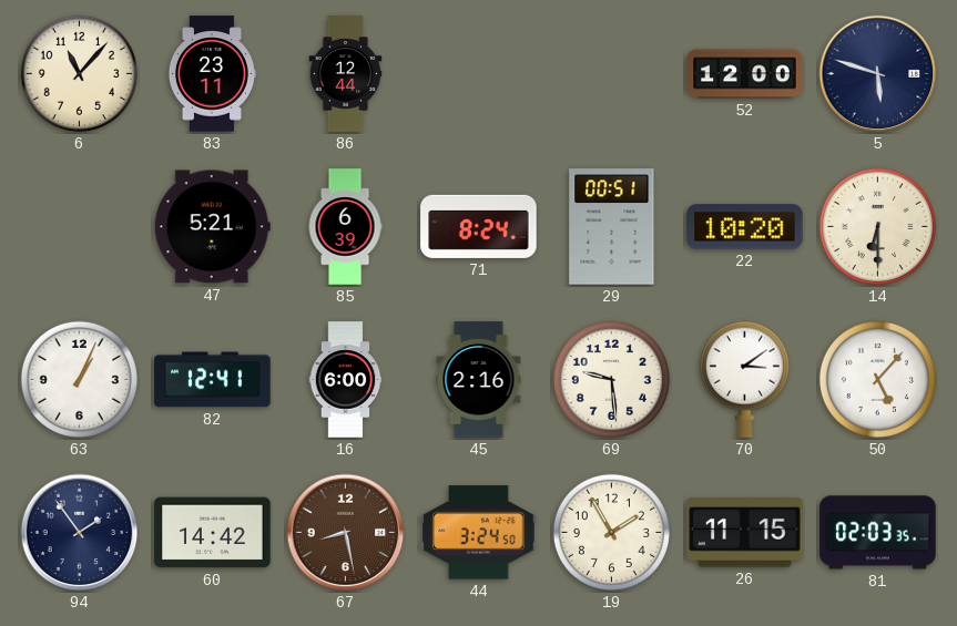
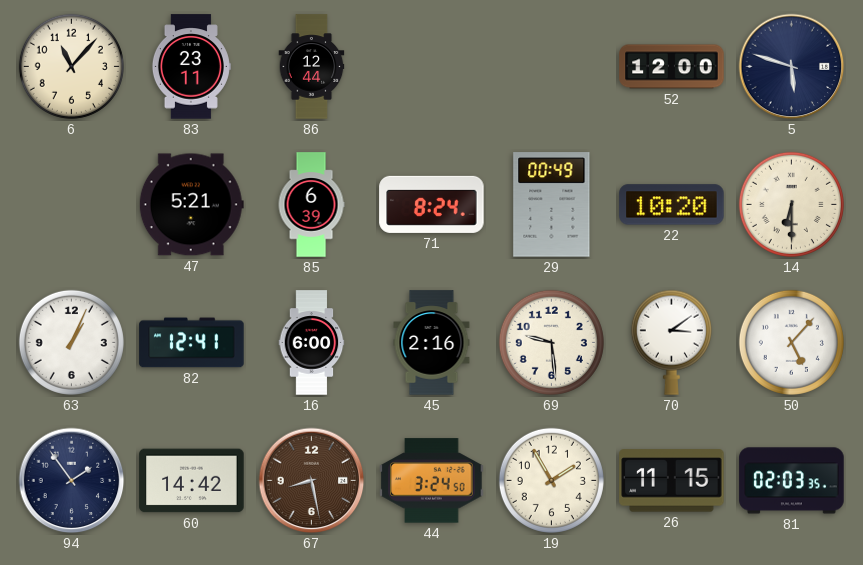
29: 00:51 -> 00:49 (552, 205)
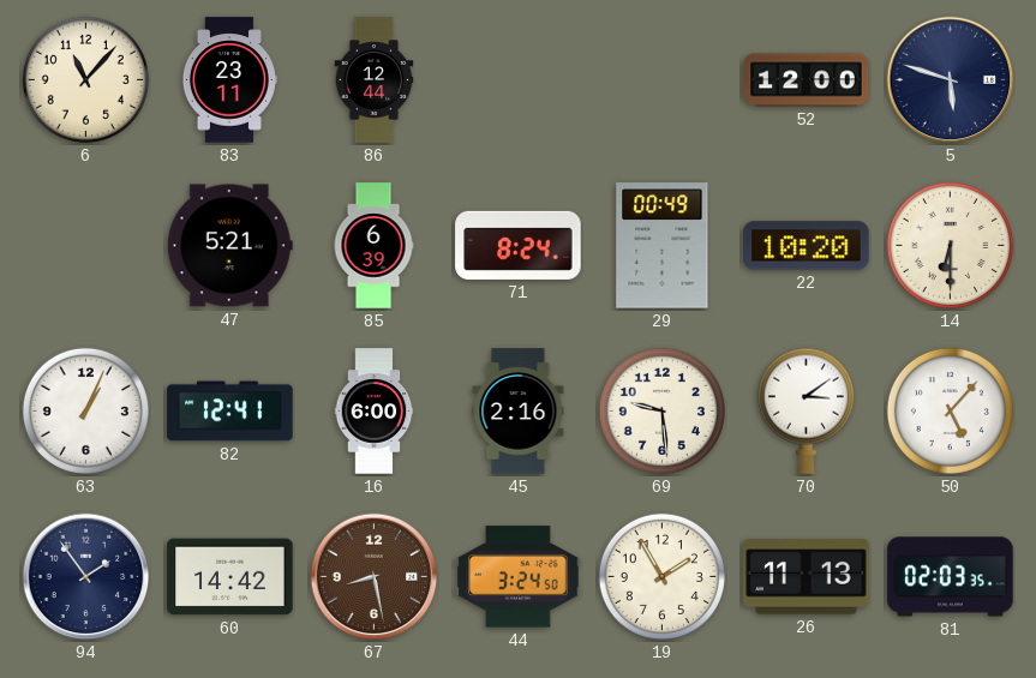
26: 11:15 -> 11:13 (807, 577)
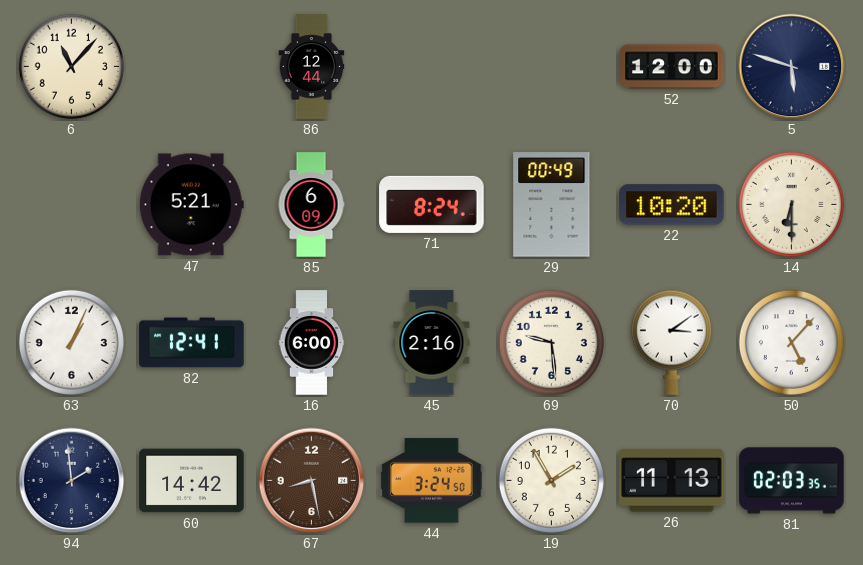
83: 23:11 -> none (229, 80)
85: 6:39 -> 6:09 (311, 205)
94: 1:54 -> 1:59 (72, 481)
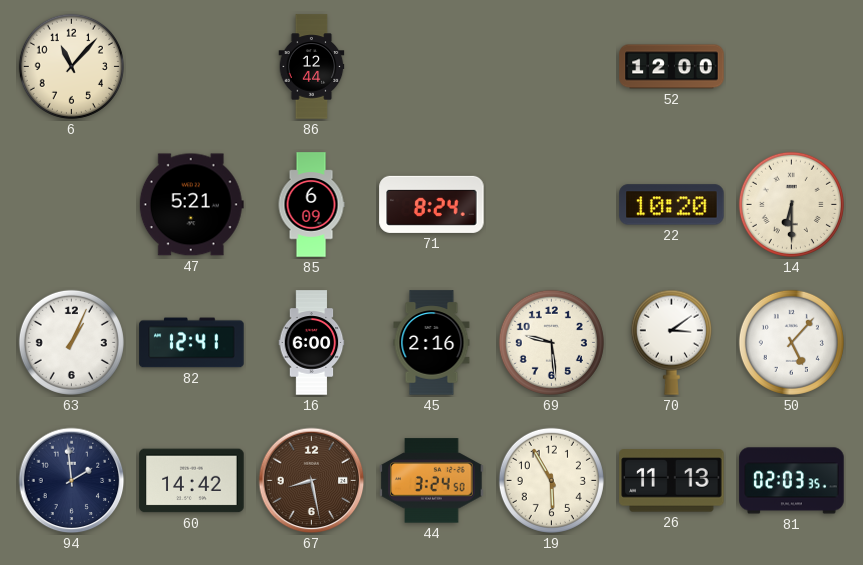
5: 5:48 -> none (792, 67)
29: 00:49 -> none (552, 205)
19: 1:55 -> 5:55 (551, 480)
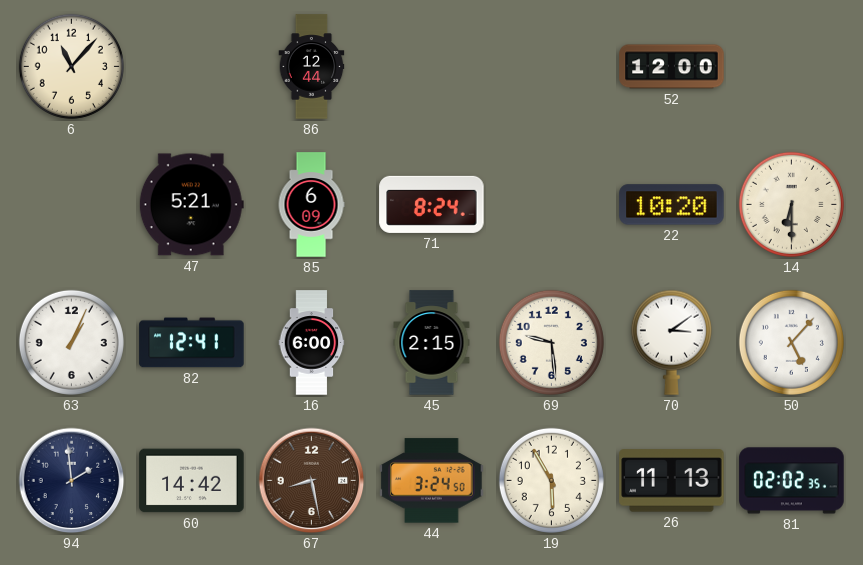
45: 2:16 -> 2:15 (432, 343)
81: 02:03 -> 02:02 (792, 481)
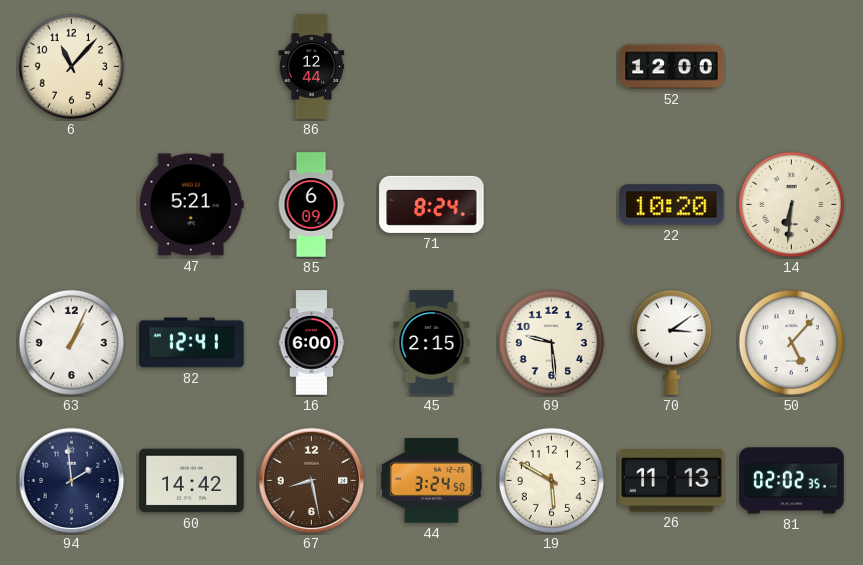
14: 6:30 -> 6:31 (791, 204)
19: 5:55 -> 5:50 (551, 480)
